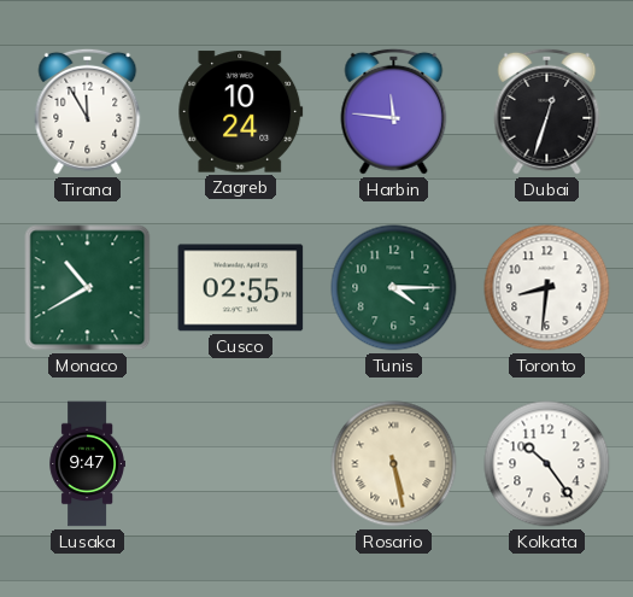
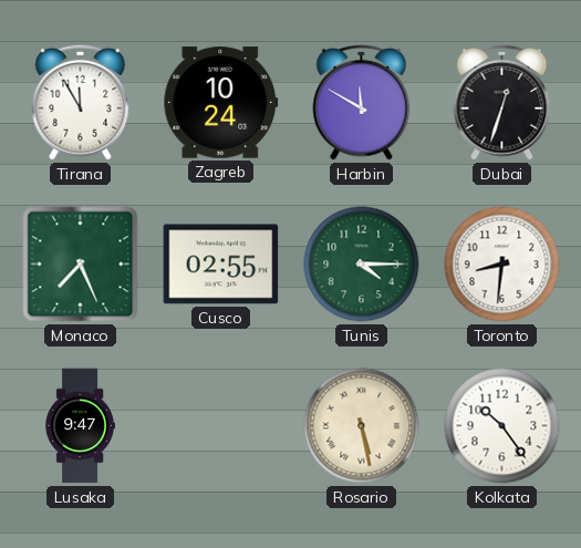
Harbin: 11:46 -> 11:50 (362, 102)
Monaco: 10:40 -> 7:26 (81, 265)
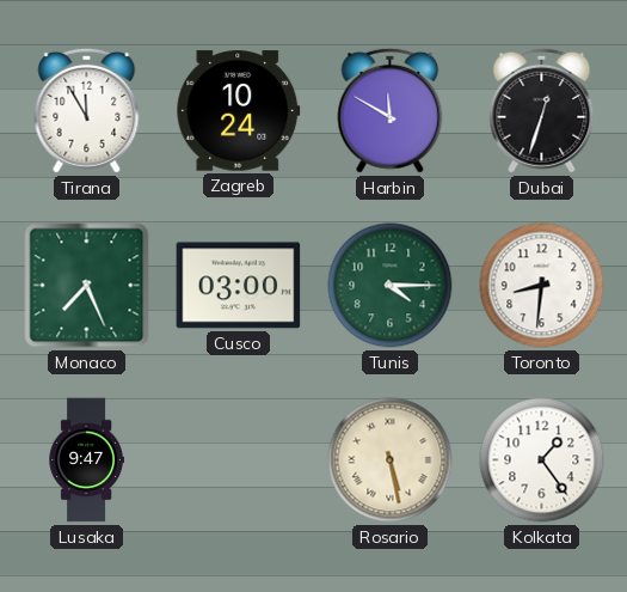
Cusco: 02:55 -> 03:00 (239, 286)
Kolkata: 10:24 -> 1:24 (542, 460)
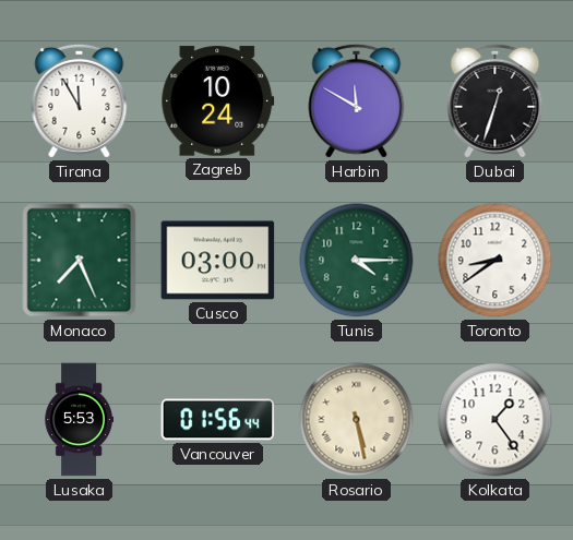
Toronto: 8:31 -> 8:39 (496, 261)
Lusaka: 9:47 -> 5:53 (79, 420)
Vancouver: none -> 01:56 (218, 420)
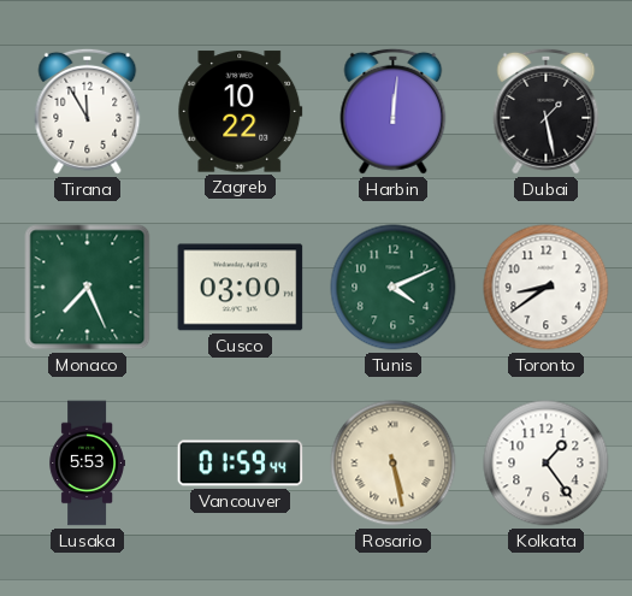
Zagreb: 10:24 -> 10:22 (241, 112)
Harbin: 11:50 -> 12:01 (394, 111)
Dubai: 12:33 -> 1:28 (547, 111)
Tunis: 4:15 -> 4:11 (394, 288)
Vancouver: 01:56 -> 01:59 (241, 464)
